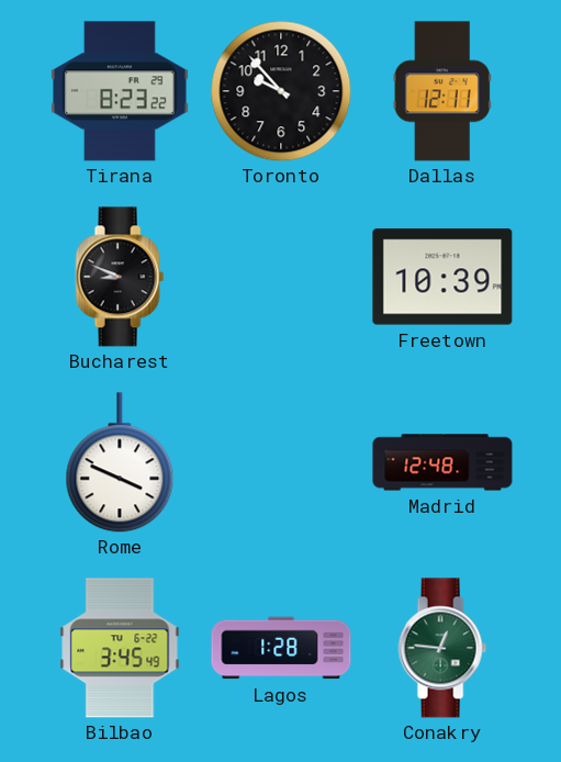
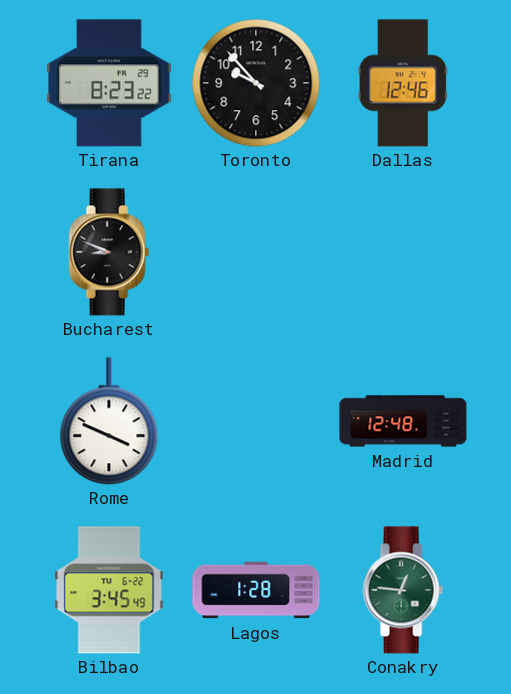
Dallas: 12:11 -> 12:46 (403, 83)
Freetown: 10:39 -> none (442, 277)
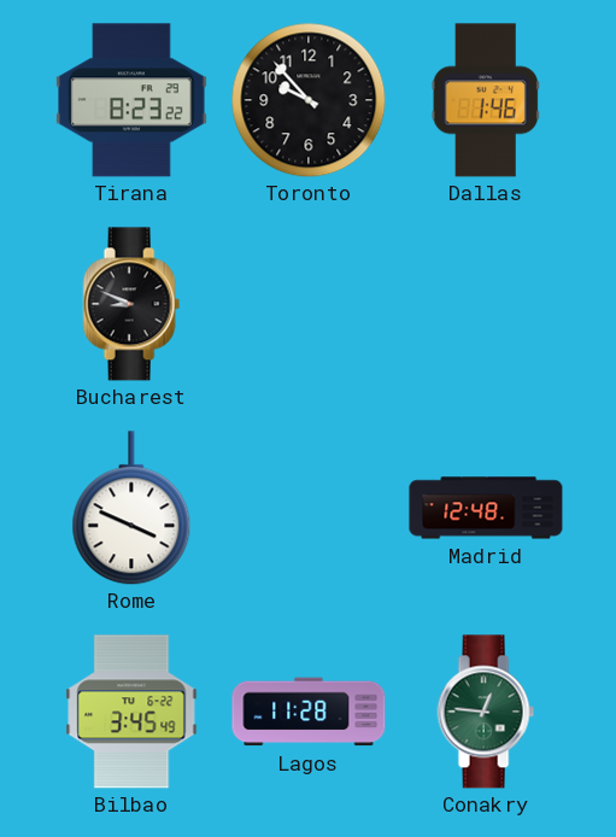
Dallas: 12:46 -> 1:46 (486, 100)
Lagos: 1:28 -> 11:28 (309, 712)
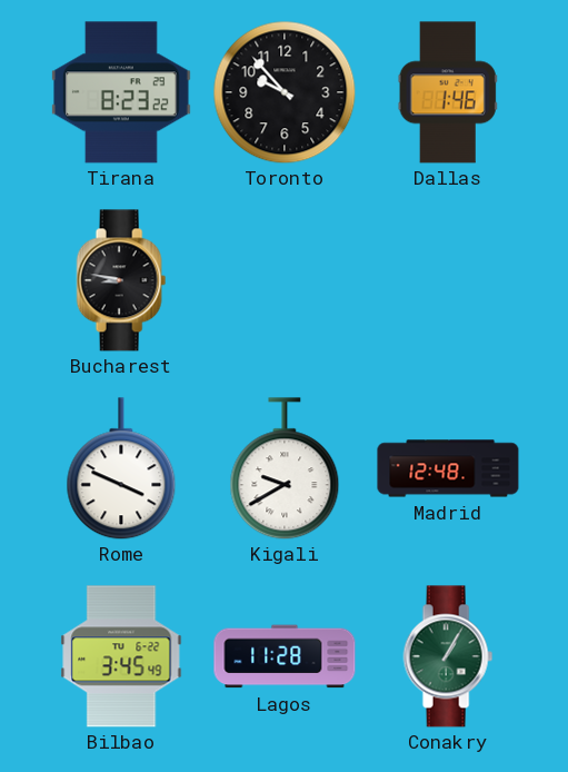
Bucharest: 8:49 -> 8:47 (121, 280)
Kigali: none -> 9:40 (285, 468)
Conakry: 12:46 -> 1:05 (448, 656)
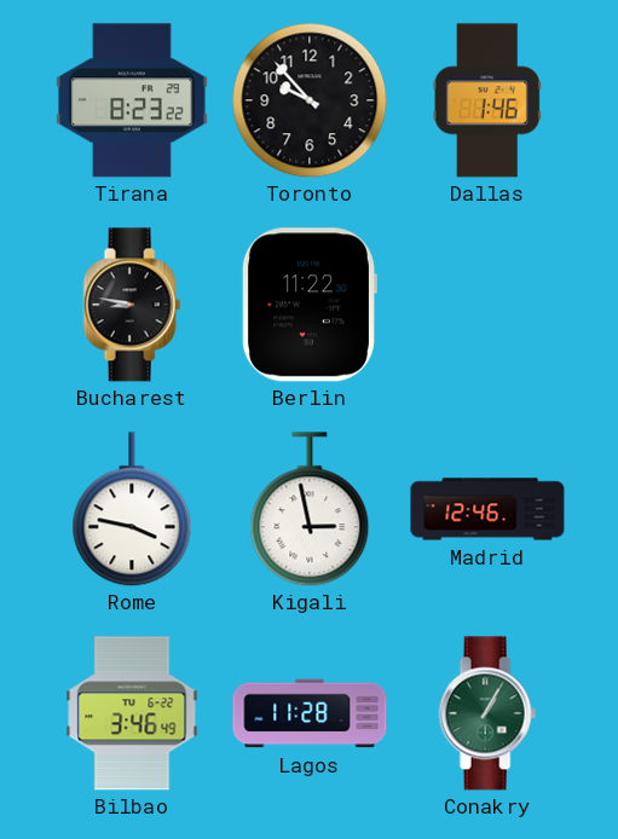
Berlin: none -> 11:22 (308, 305)
Rome: 3:49 -> 3:47 (132, 509)
Kigali: 9:40 -> 2:58 (310, 509)
Madrid: 12:48 -> 12:46 (487, 509)
Bilbao: 3:45 -> 3:46 (132, 713)
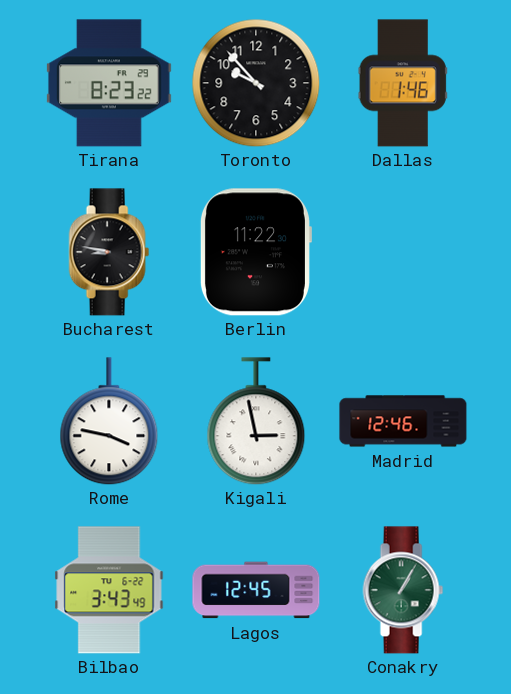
Bilbao: 3:46 -> 3:43 (109, 590)
Lagos: 11:28 -> 12:45 (256, 590)
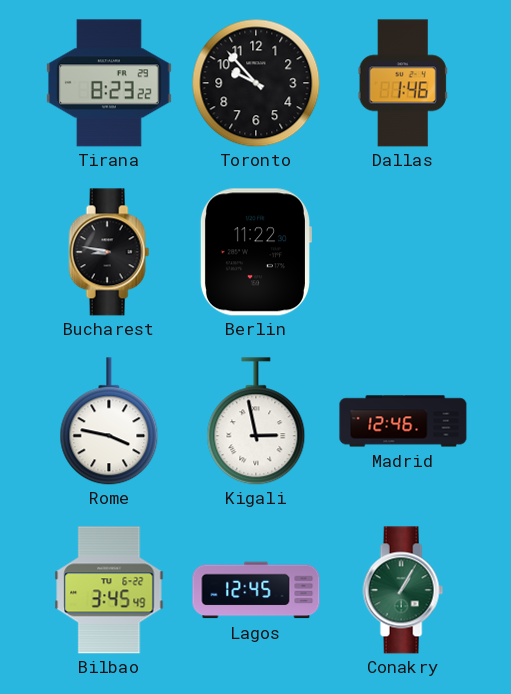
Bilbao: 3:43 -> 3:45 (109, 590)
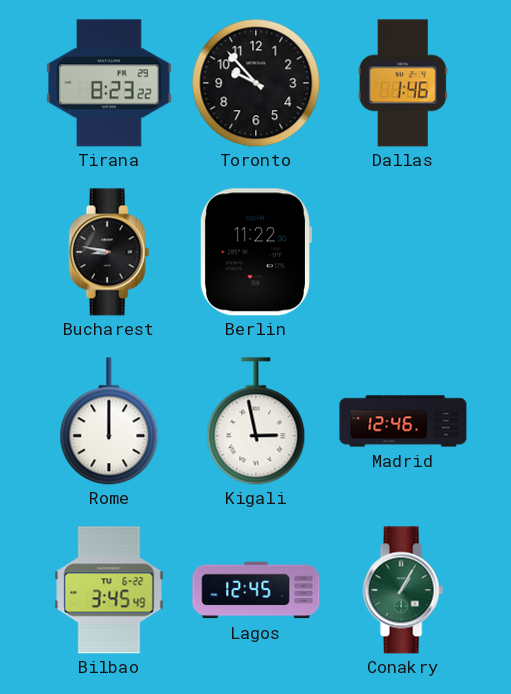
Rome: 3:47 -> 12:00 (109, 421)
